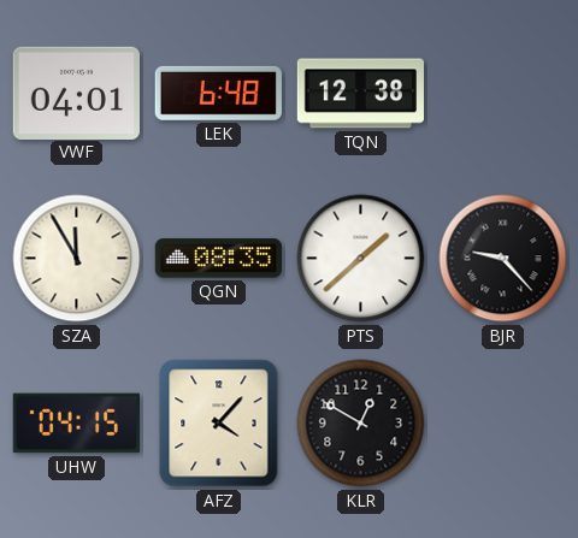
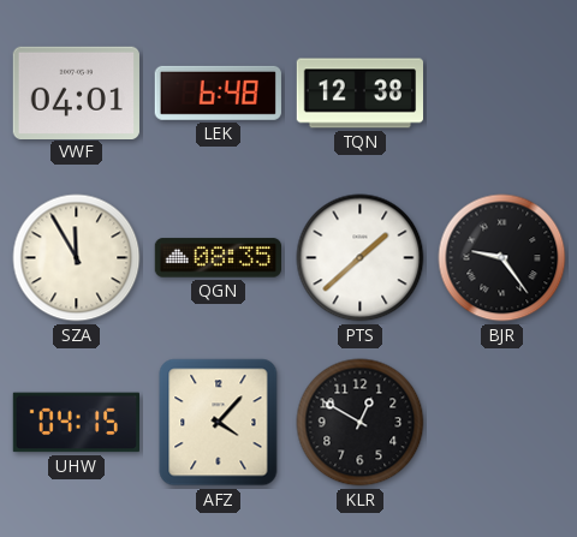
BJR: 9:23 -> 9:24 (502, 258)
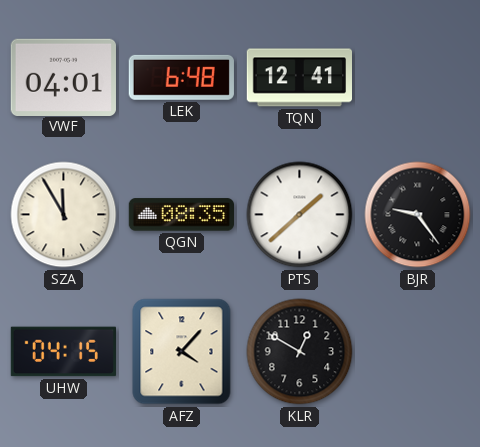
TQN: 12:38 -> 12:41 (299, 78)
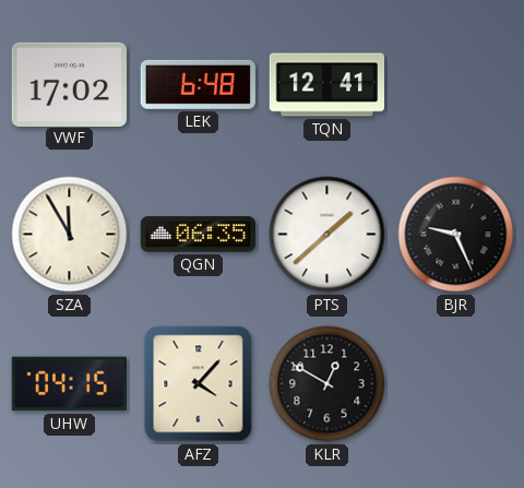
VWF: 04:01 -> 17:02 (69, 84)
QGN: 08:35 -> 06:35 (198, 235)
BJR: 9:24 -> 9:26 (456, 235)
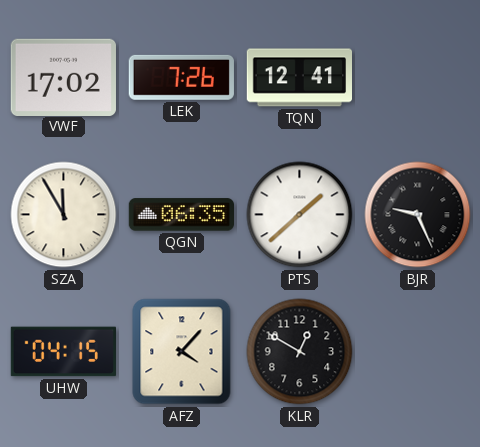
LEK: 6:48 -> 7:26 (181, 77)
